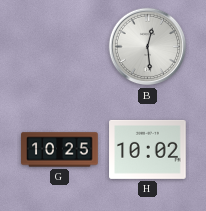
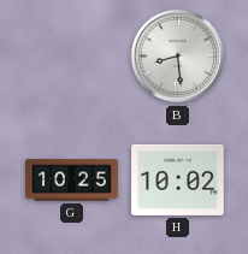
B: 12:29 -> 8:29 (178, 57)
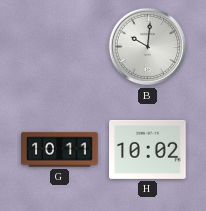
B: 8:29 -> 10:01 (148, 47)
G: 10:25 -> 10:11 (60, 150)
